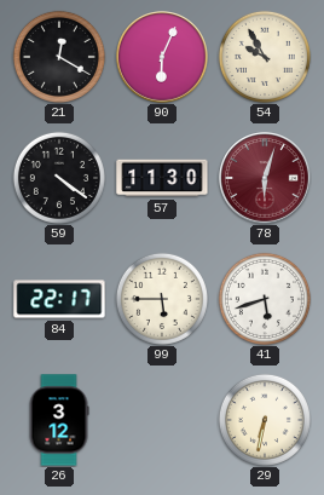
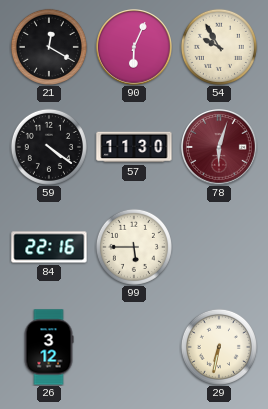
84: 22:17 -> 22:16 (49, 247)
41: 5:42 -> none (265, 299)
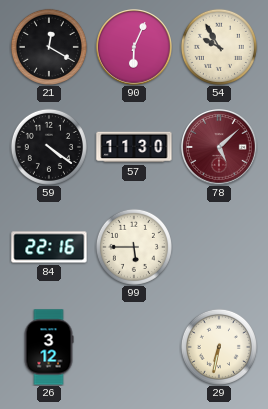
78: 6:03 -> 5:08 (219, 147)
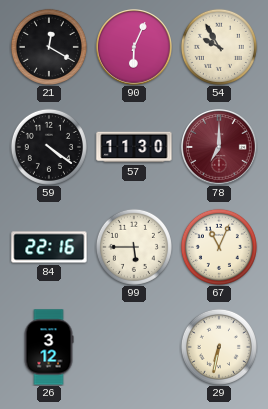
78: 5:08 -> 7:00 (219, 147)
67: none -> 11:04 (219, 247)
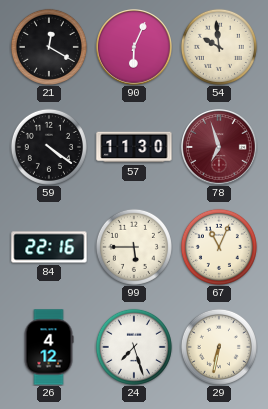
54: 9:55 -> 9:59 (219, 47)
78: 7:00 -> 6:57 (219, 147)
26: 3:12 -> 4:12 (49, 347)
24: none -> 7:27 (134, 347)
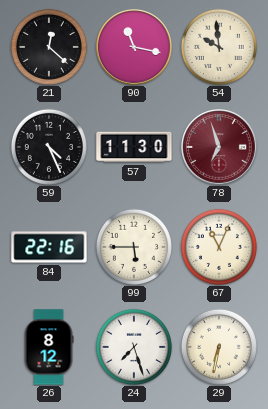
21: 12:20 -> 12:22 (49, 47)
90: 6:04 -> 11:17 (134, 47)
59: 4:21 -> 4:26 (49, 147)
26: 4:12 -> 8:12 (49, 347)
